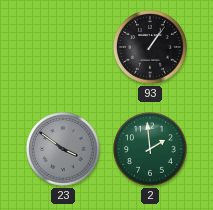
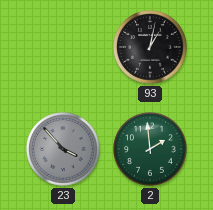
93: 1:06 -> 1:02 (150, 47)
23: 3:51 -> 3:53 (63, 149)
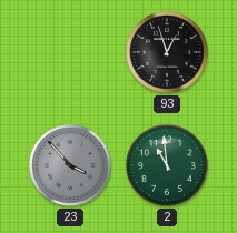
93: 1:02 -> 12:57 (167, 52)
2: 1:59 -> 10:59 (167, 165)
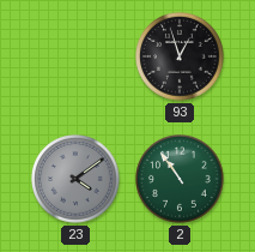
23: 3:53 -> 4:09 (75, 179)
2: 10:59 -> 10:54 (180, 179)
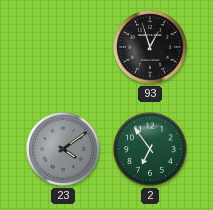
2: 10:54 -> 6:54 (150, 149)
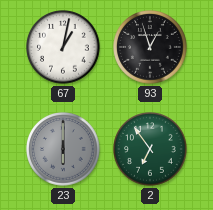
67: none -> 1:02 (63, 47)
23: 4:09 -> 6:00 (63, 149)
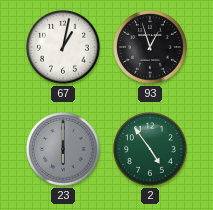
2: 6:54 -> 4:54 (150, 149)
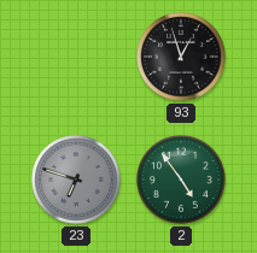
67: 1:02 -> none (63, 47)
23: 6:00 -> 6:48 (76, 180)
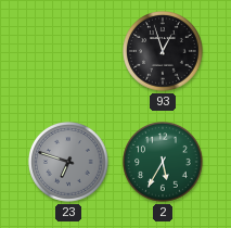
2: 4:54 -> 5:35 (163, 162)
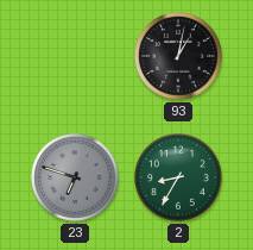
93: 12:57 -> 1:02 (178, 56)
2: 5:35 -> 8:35 (178, 177)
